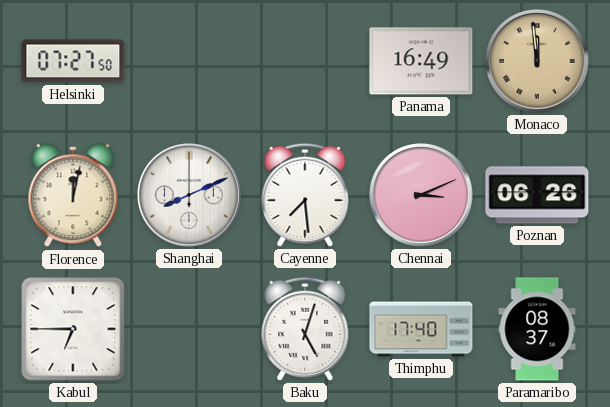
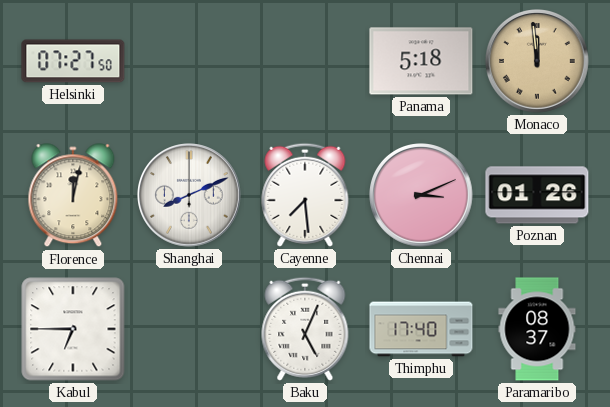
Panama: 16:49 -> 5:18 (421, 61)
Poznan: 06:26 -> 01:26 (537, 195)
Baku: 5:03 -> 5:04 (305, 329)
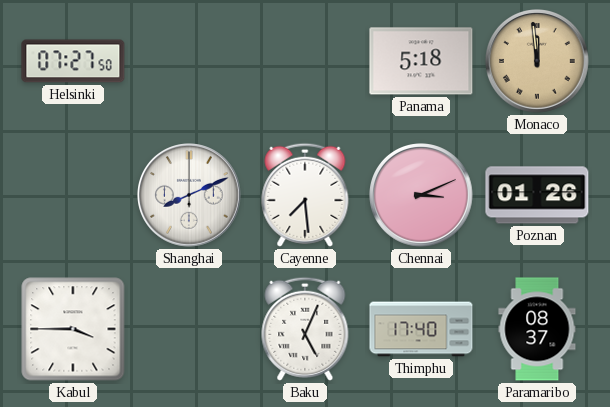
Florence: 12:02 -> none (73, 196)
Kabul: 6:45 -> 3:45 (73, 329)
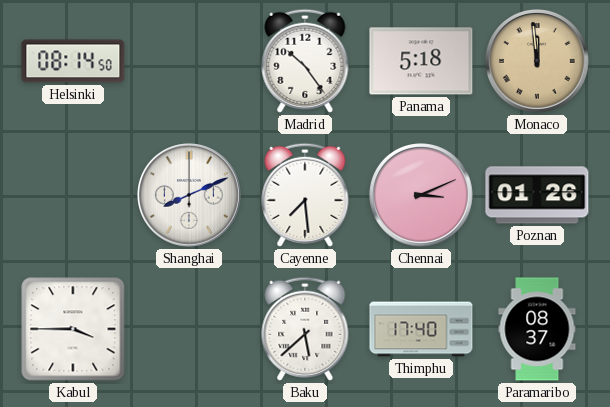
Helsinki: 07:27 -> 08:14 (73, 61)
Madrid: none -> 10:24 (305, 61)
Baku: 5:04 -> 5:38 (305, 329)
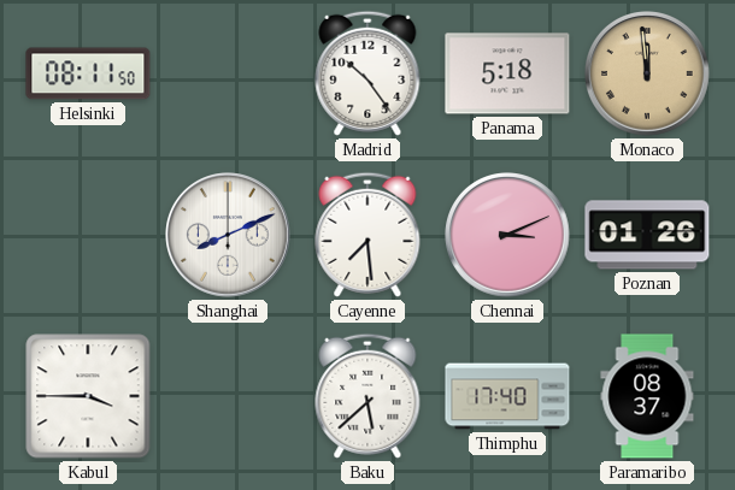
Helsinki: 08:14 -> 08:11 (88, 73)
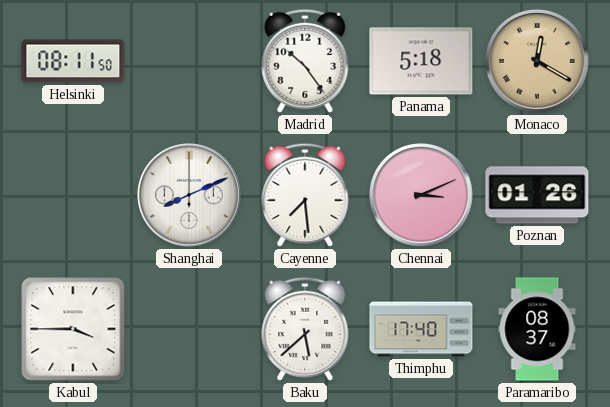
Monaco: 11:59 -> 12:20 (538, 62)
